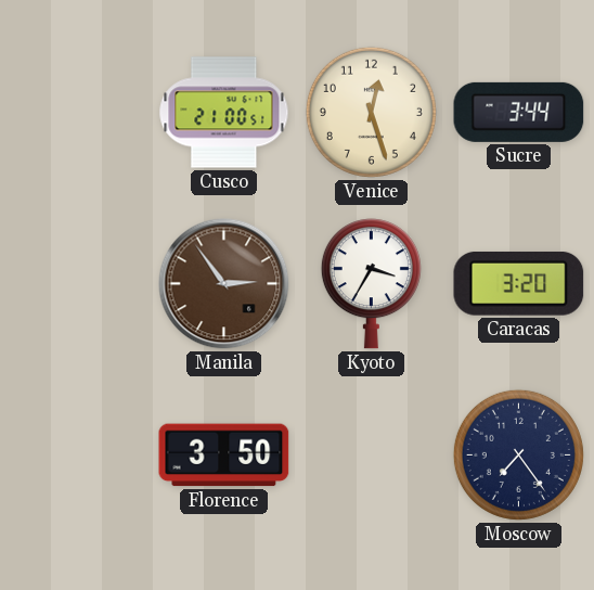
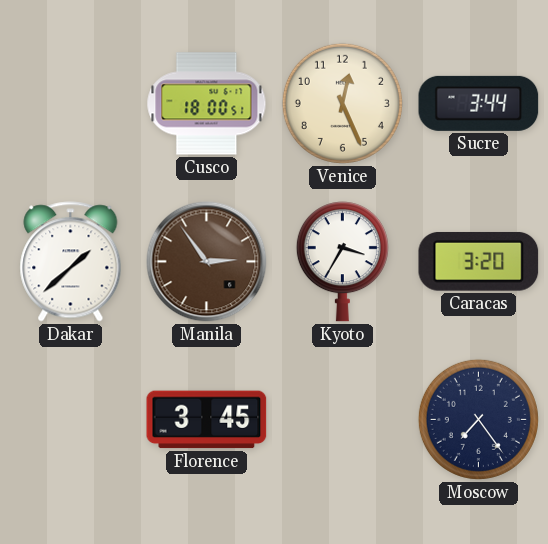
Cusco: 21:00 -> 18:00 (207, 104)
Venice: 12:27 -> 12:26 (342, 103)
Dakar: none -> 1:38 (71, 262)
Florence: 3:50 -> 3:45 (207, 420)
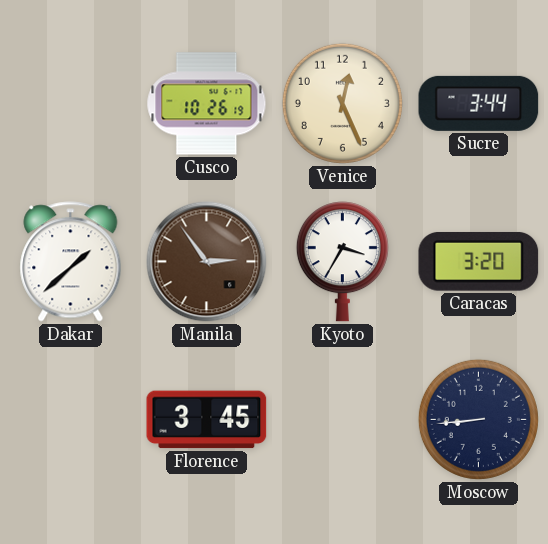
Cusco: 18:00 -> 10:26 (207, 104)
Moscow: 7:24 -> 8:44 (478, 419)
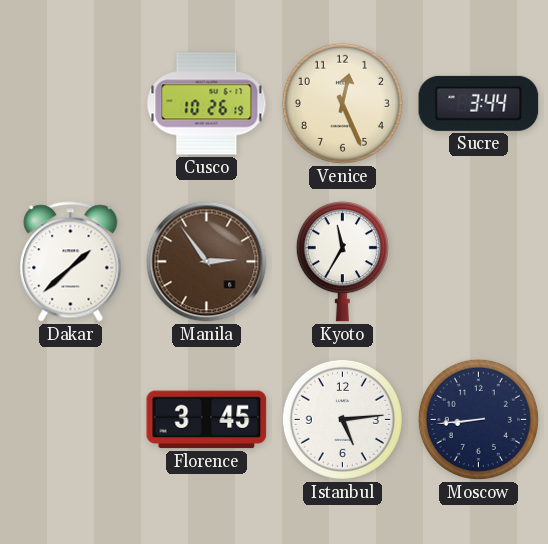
Kyoto: 3:35 -> 11:35 (342, 262)
Caracas: 3:20 -> none (479, 262)
Istanbul: none -> 5:14 (342, 419)
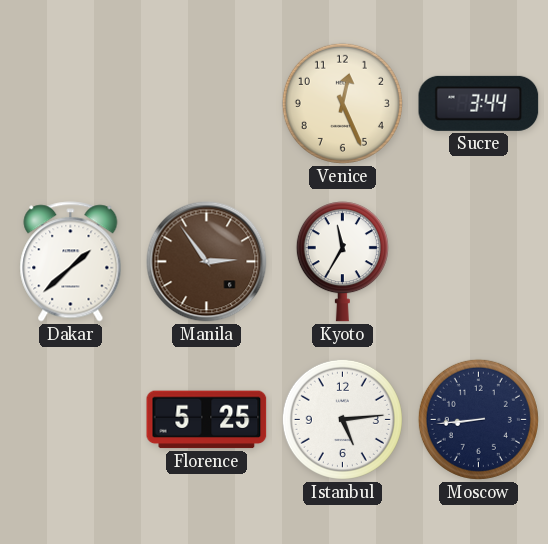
Cusco: 10:26 -> none (207, 104)
Florence: 3:45 -> 5:25 (207, 420)
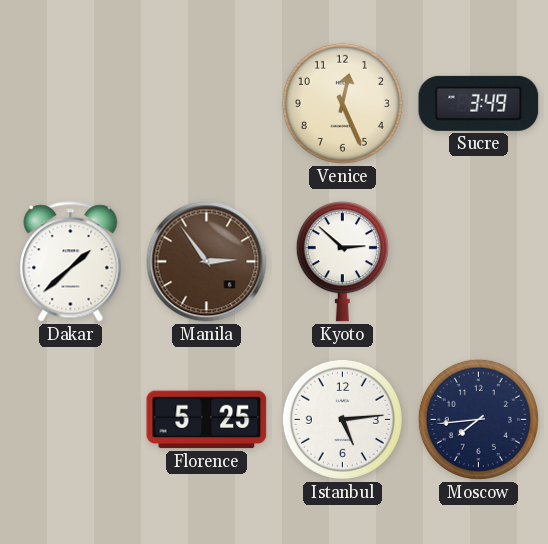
Sucre: 3:44 -> 3:49 (479, 103)
Kyoto: 11:35 -> 2:52 (342, 262)
Moscow: 8:44 -> 7:44 (478, 419)
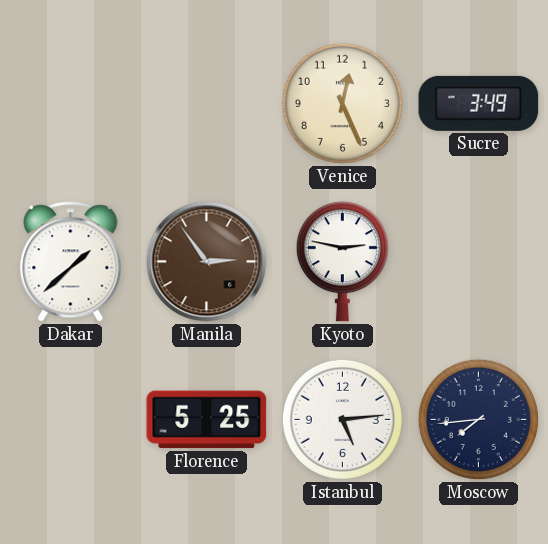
Kyoto: 2:52 -> 2:47 (342, 262)
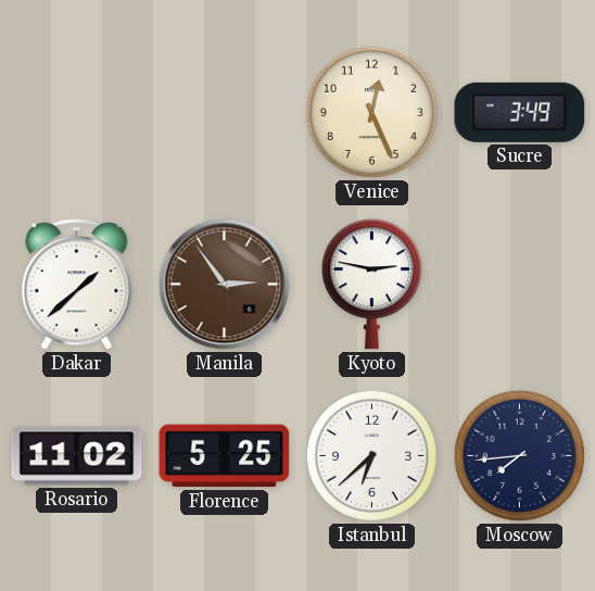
Rosario: none -> 11:02 (77, 456)
Istanbul: 5:14 -> 6:38 (371, 455)
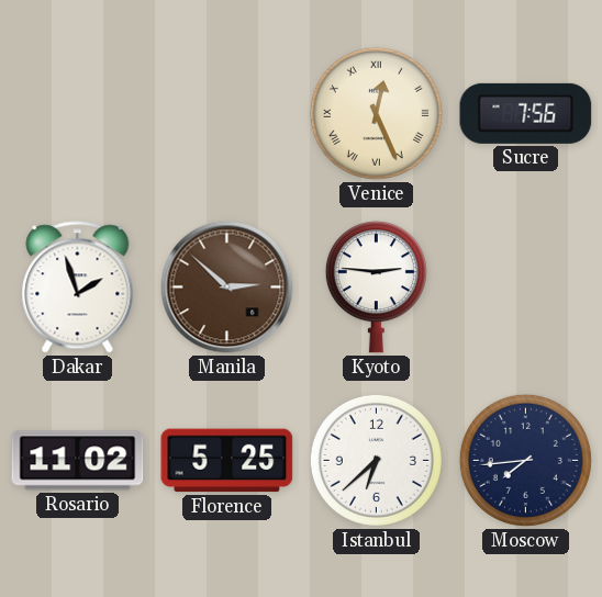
Venice numerals: Arabic -> Roman (376, 113)
Sucre: 3:49 -> 7:56 (526, 113)
Dakar: 1:38 -> 1:57 (78, 288)
Manila: 2:54 -> 2:52 (227, 288)
Kyoto: 2:47 -> 2:46 (376, 288)
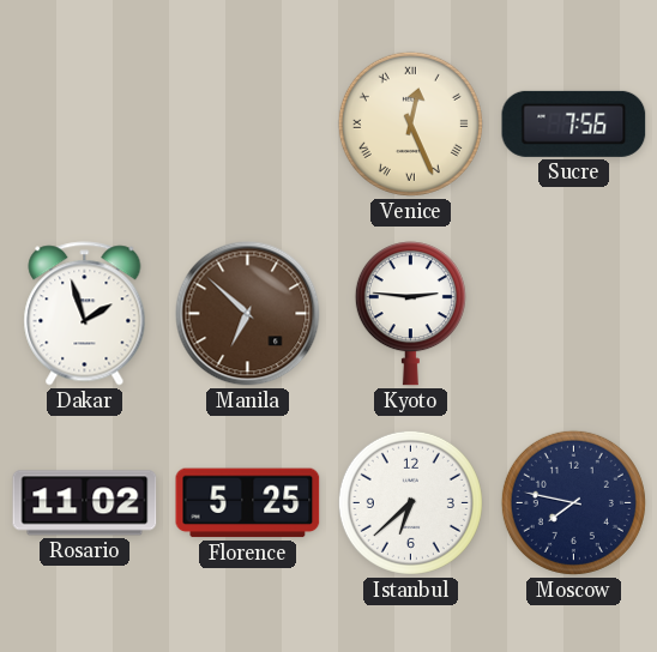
Manila: 2:52 -> 6:52 (248, 314)
Moscow: 7:44 -> 7:47 (573, 502)
